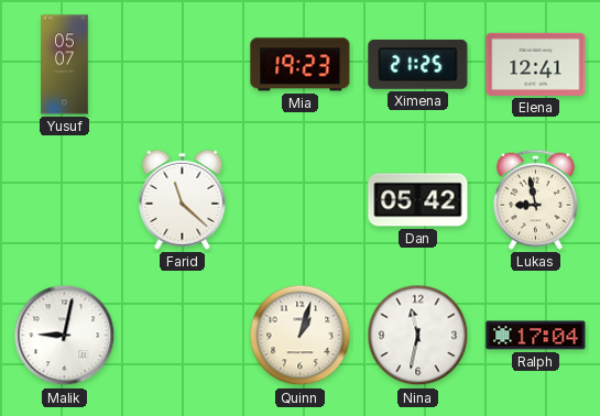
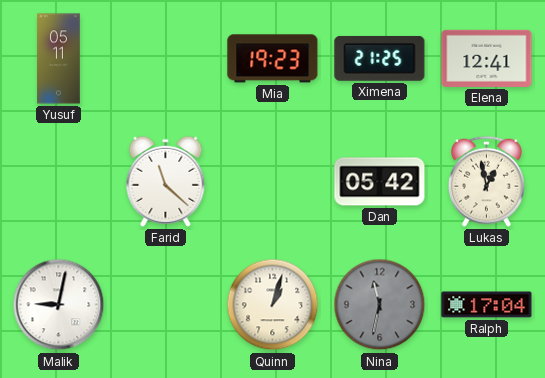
Yusuf: 05:07 -> 05:11 (59, 59)
Lukas: 8:58 -> 12:58 (486, 181)
Nina dial: white -> grey (380, 305)
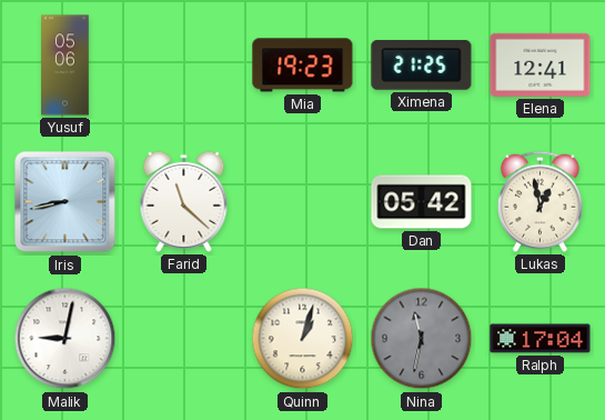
Yusuf: 05:11 -> 05:06 (65, 66)
Iris: none -> 8:43 (65, 202)
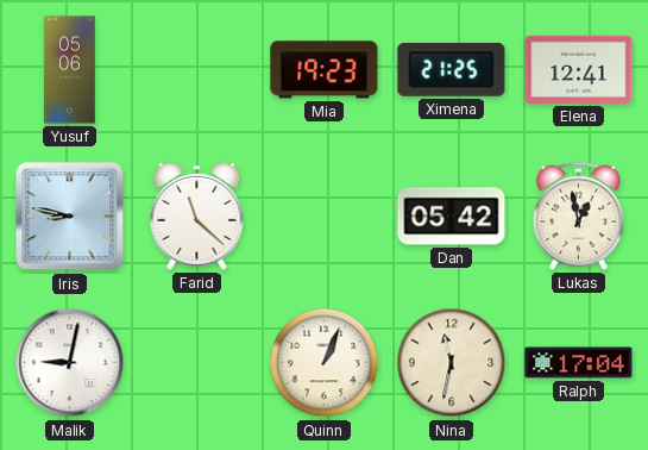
Iris: 8:43 -> 8:47 (70, 217)
Quinn: 1:03 -> 1:04 (325, 363)
Nina dial: grey -> cream (452, 363)
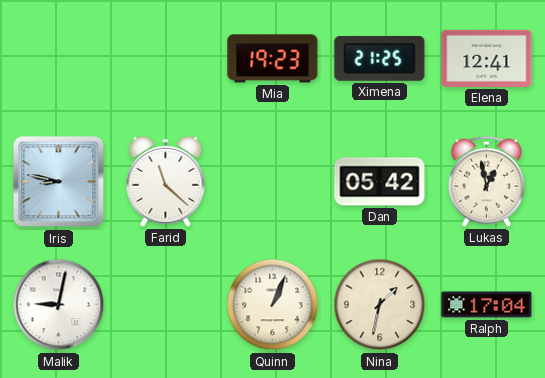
Yusuf: 05:06 -> none (70, 70)
Nina: 11:32 -> 1:32 (380, 305)
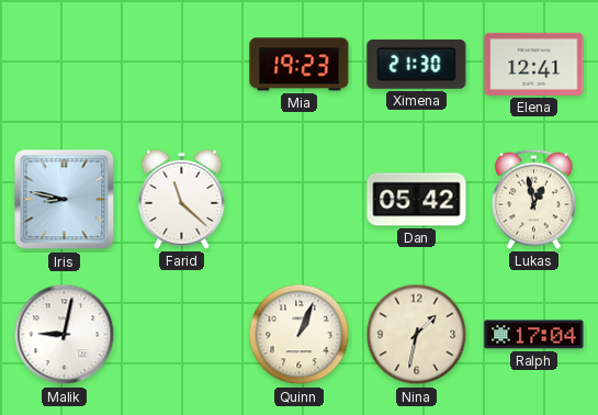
Ximena: 21:25 -> 21:30 (417, 64)
